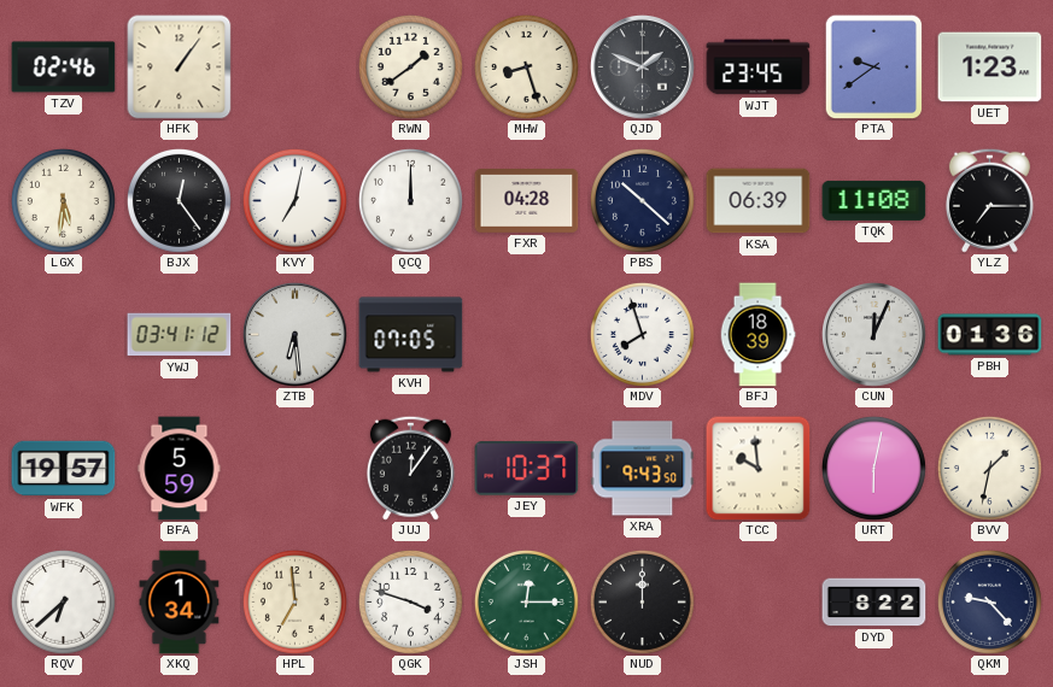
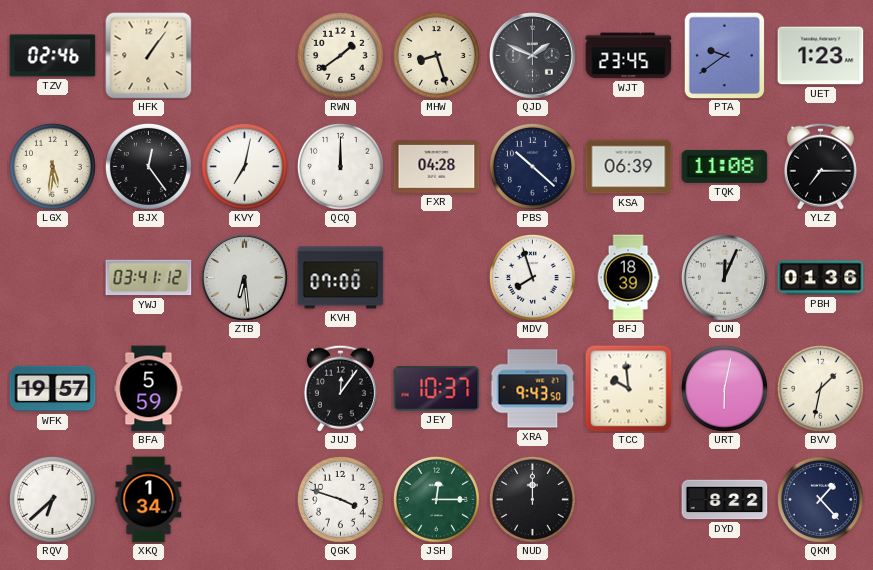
KVH: 07:05 -> 07:00 (341, 278)
HPL: 6:59 -> none (294, 601)
QKM: 9:23 -> 1:23 (820, 499)
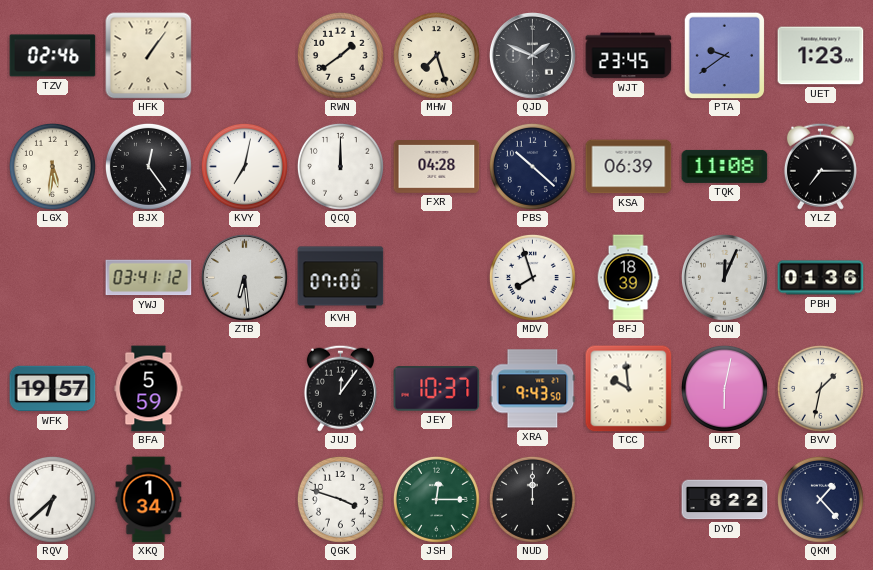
MHW: 8:27 -> 7:27 (436, 55)
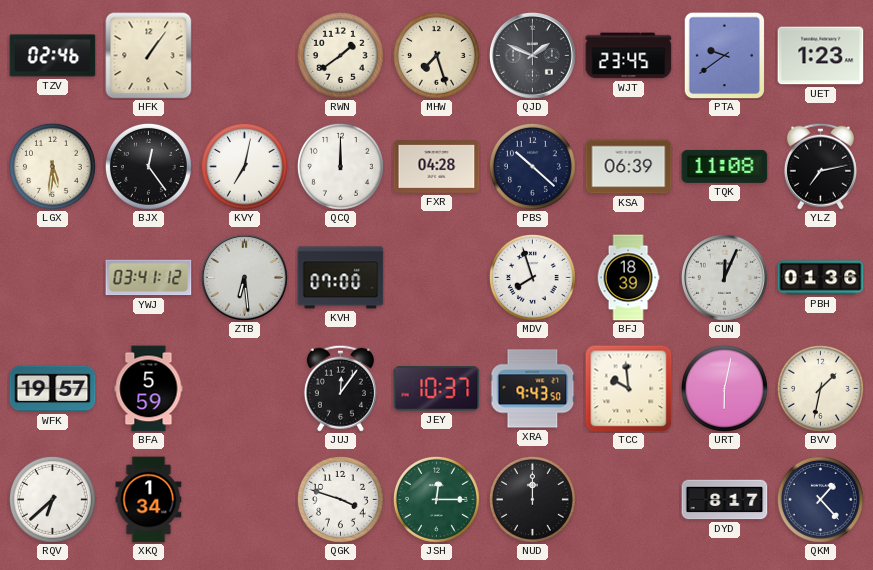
YLZ: 7:15 -> 7:13 (820, 166)
DYD: 8:22 -> 8:17 (725, 500)
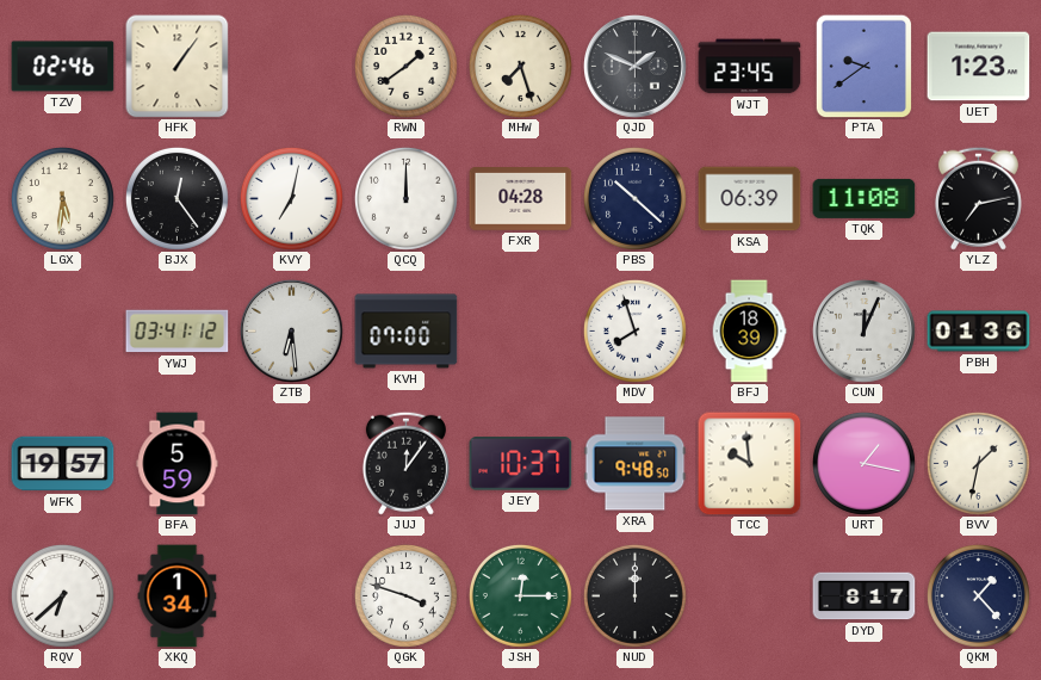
XRA: 9:43 -> 9:48 (636, 464)
URT: 6:02 -> 1:17 (863, 463)
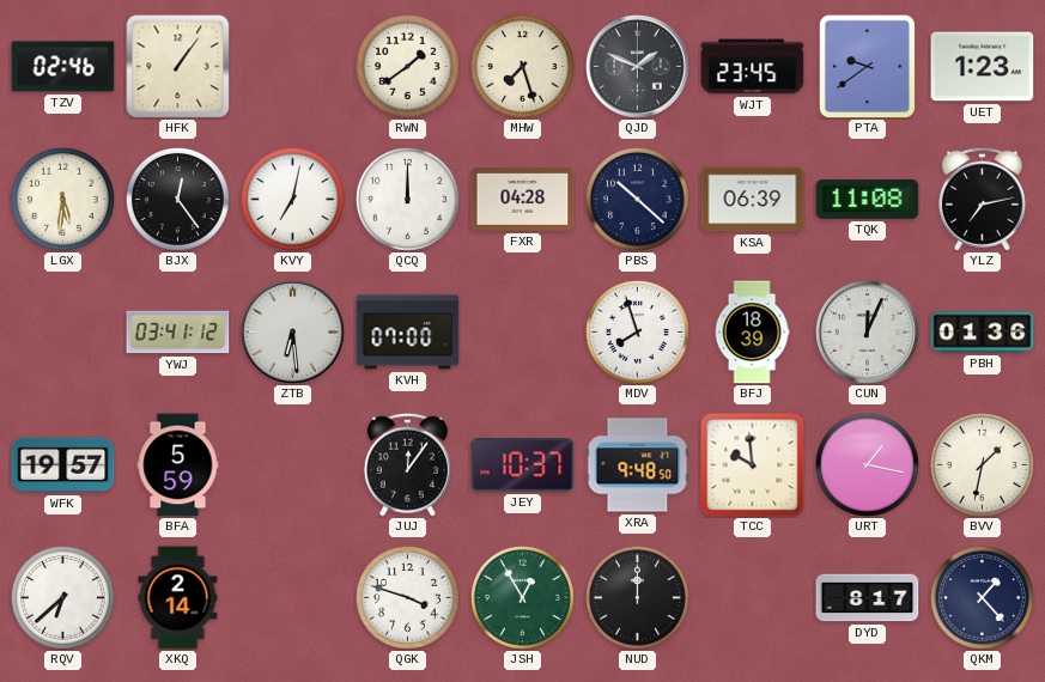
XKQ: 1:34 -> 2:14 (178, 598)
JSH: 12:15 -> 12:55 (522, 597)
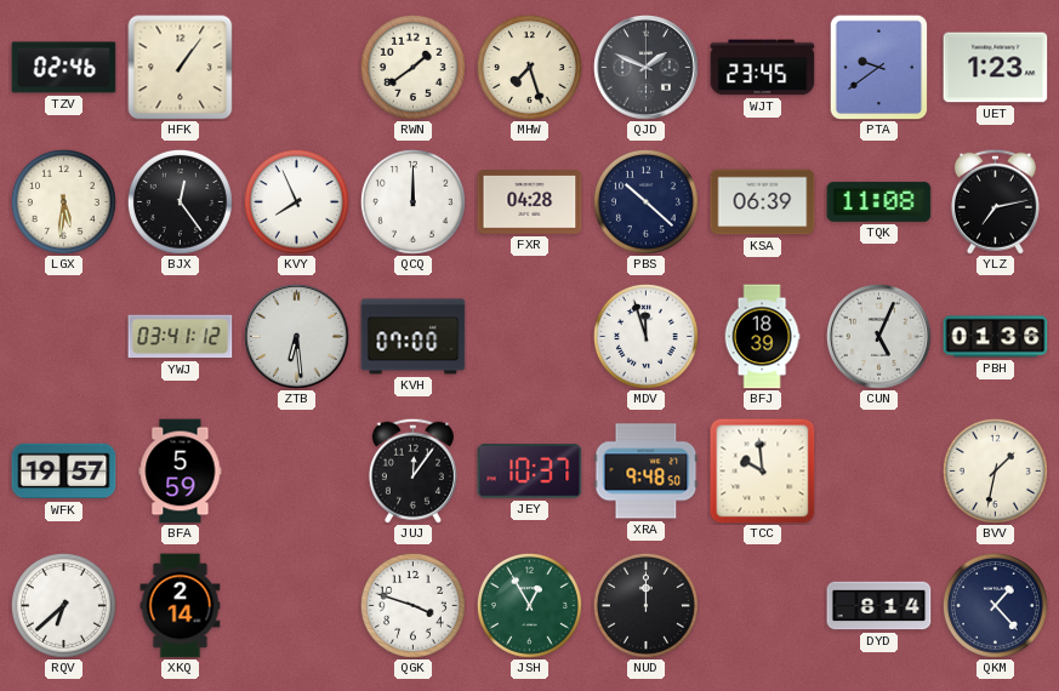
KVY: 7:02 -> 7:56 (296, 201)
MDV: 7:57 -> 11:57 (645, 336)
CUN: 12:04 -> 5:04 (879, 337)
URT: 1:17 -> none (867, 464)
DYD: 8:17 -> 8:14 (879, 606)
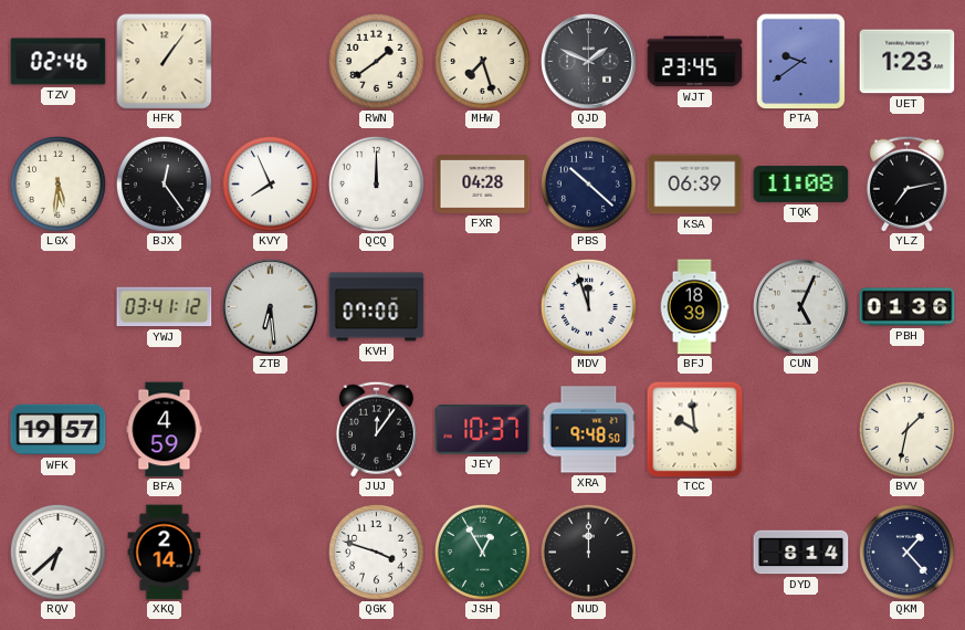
BFA: 5:59 -> 4:59 (165, 430)
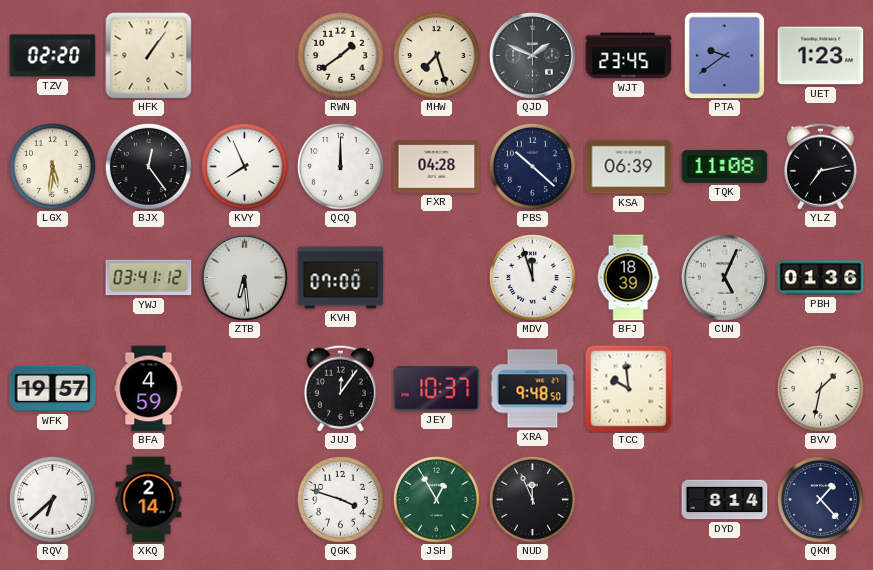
TZV: 02:46 -> 02:20 (53, 56)
NUD: 12:00 -> 11:56 (532, 499)
